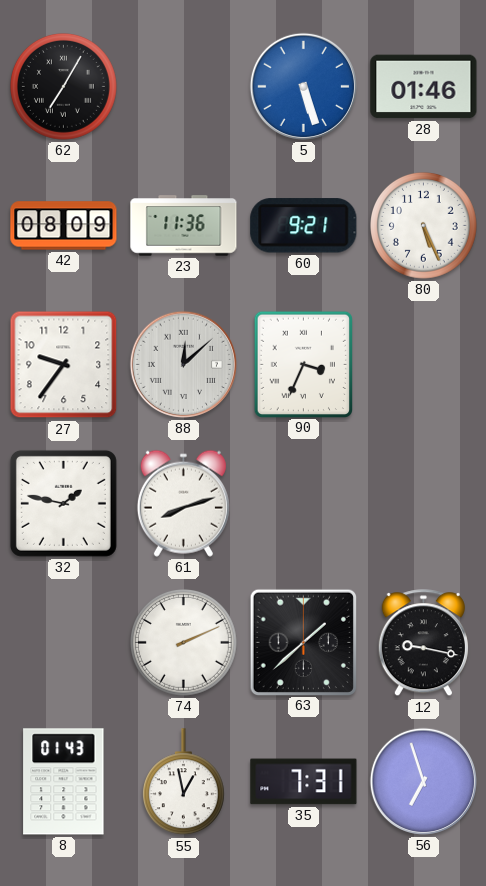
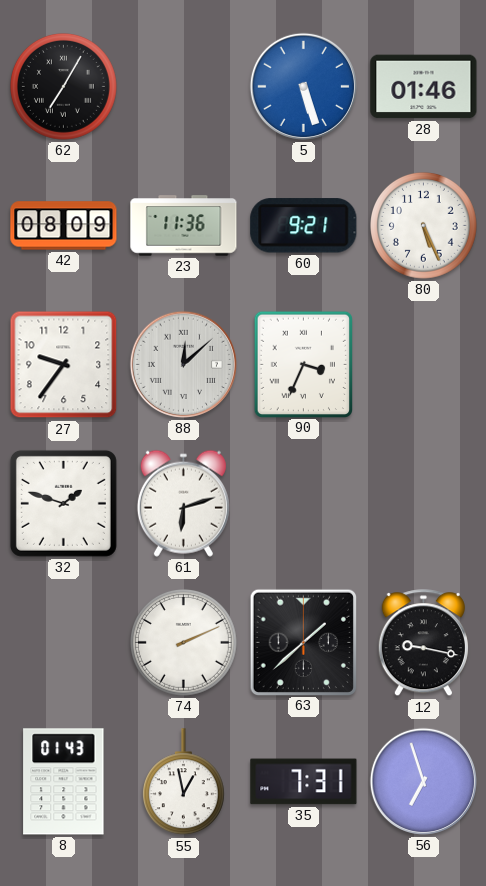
32: 1:47 -> 1:48 (63, 503)
61: 8:12 -> 6:12 (183, 503)
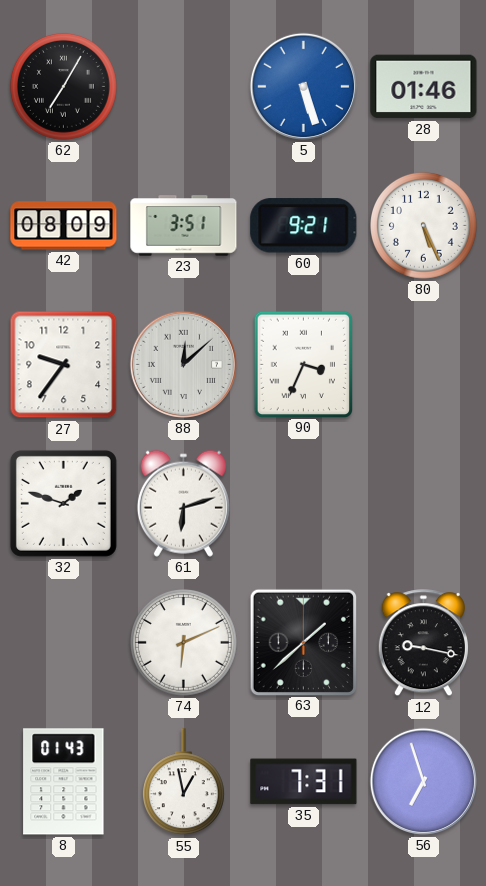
23: 11:36 -> 3:51 (184, 226)
74: 2:11 -> 6:11 (184, 643)
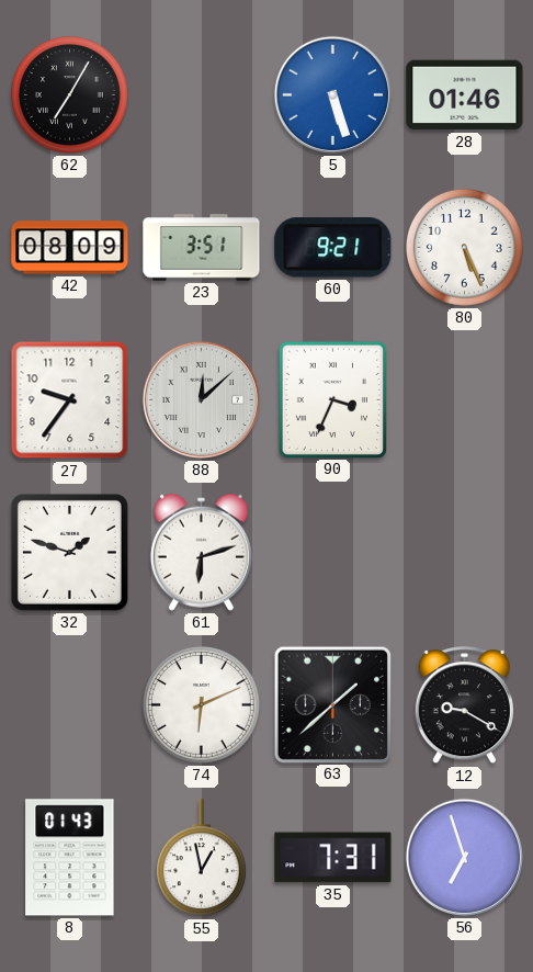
12: 9:17 -> 9:20 (464, 705)
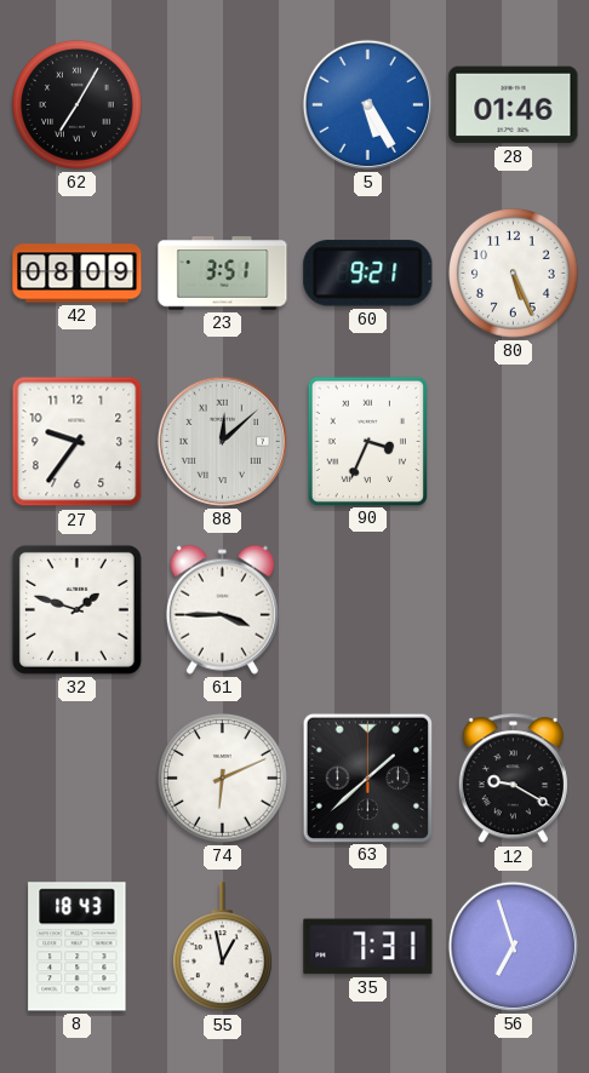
5: 5:27 -> 5:25 (367, 104)
61: 6:12 -> 3:45 (222, 609)
8: 01:43 -> 18:43 (78, 947)
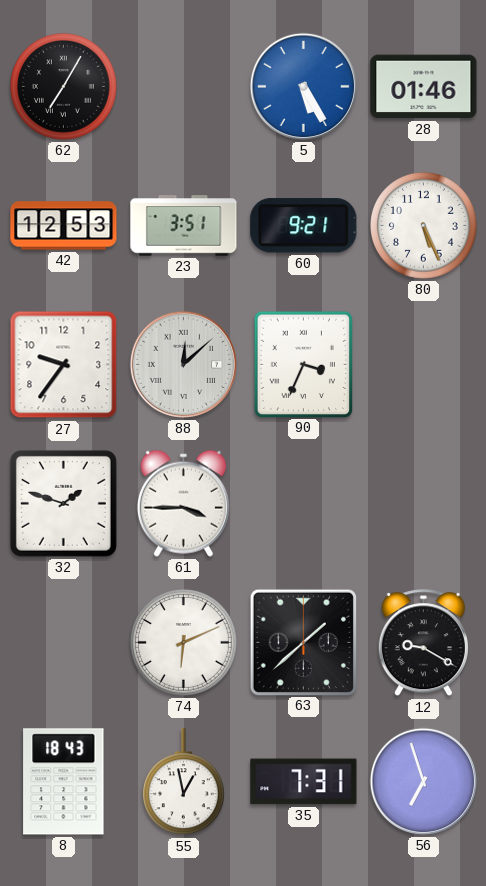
42: 08:09 -> 12:53 (64, 226)
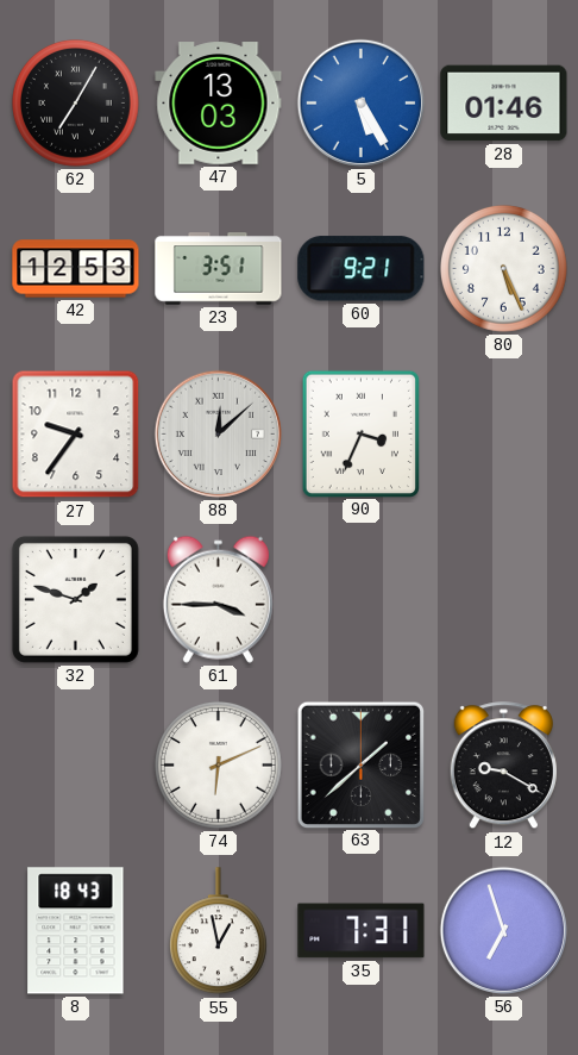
47: none -> 13:03 (219, 104)
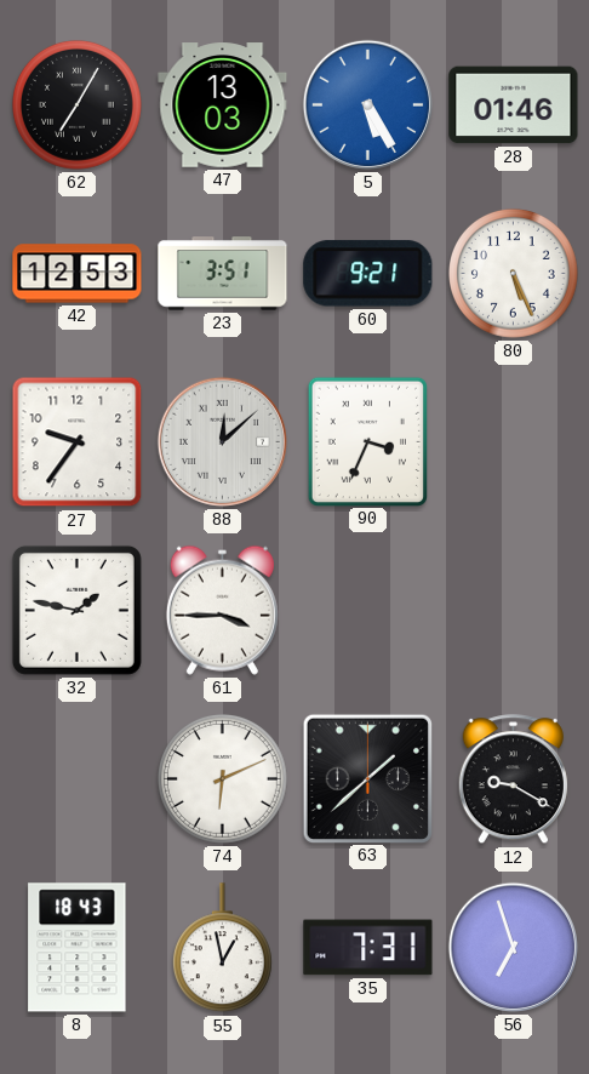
32: 1:48 -> 1:47 (76, 610)
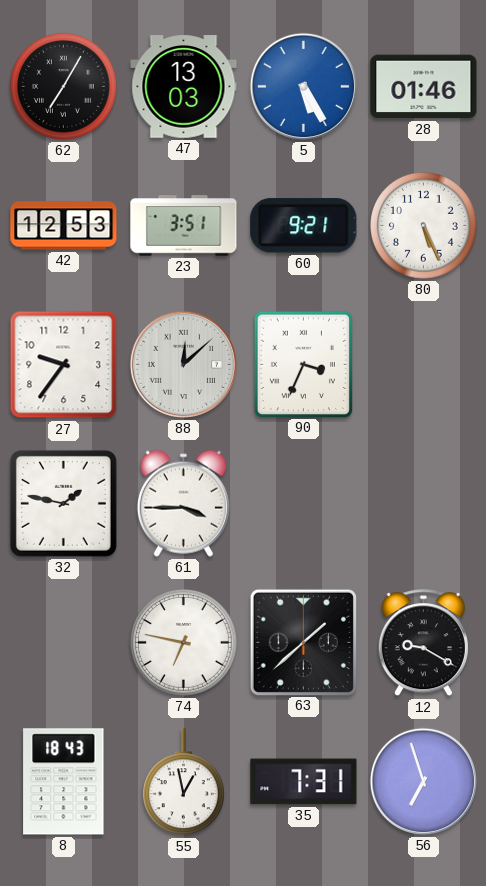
74: 6:11 -> 6:47 (184, 643)
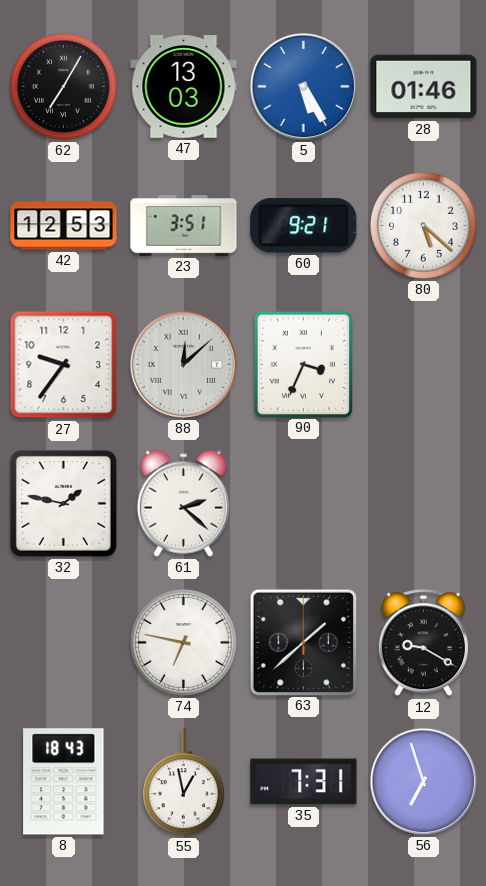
80: 5:26 -> 5:22 (424, 226)
61: 3:45 -> 2:22 (183, 503)
